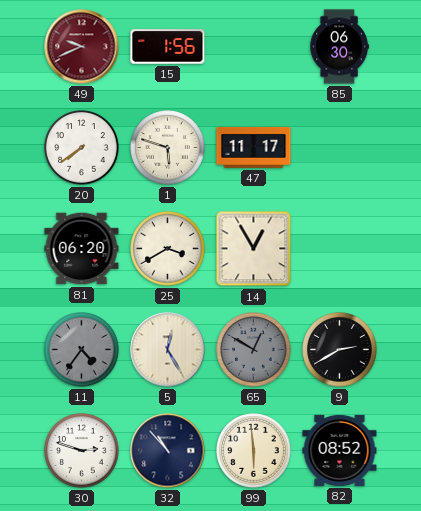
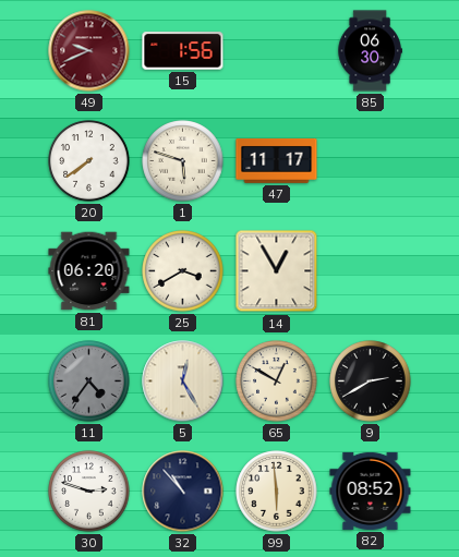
65 dial: grey -> cream (277, 382)
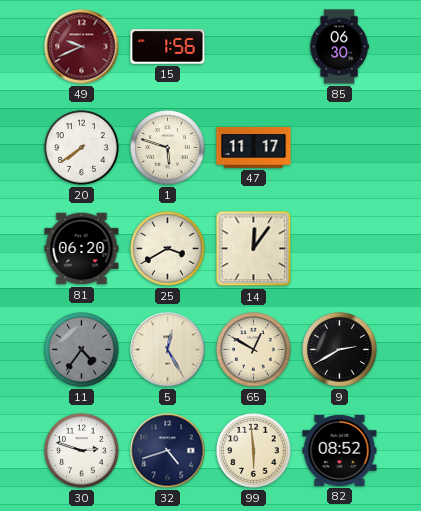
14: 12:55 -> 12:06 (254, 249)
32: 10:53 -> 4:42 (168, 451)
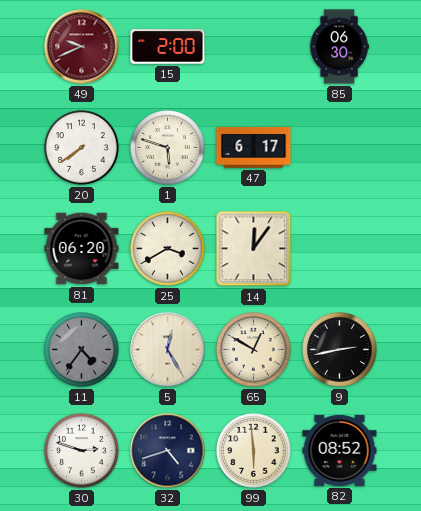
15: 1:56 -> 2:00 (168, 47)
47: 11:17 -> 6:17 (254, 147)
9: 2:40 -> 2:43 (340, 350)
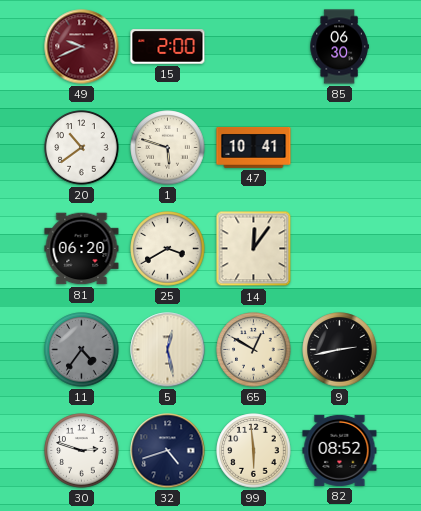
20: 7:39 -> 10:39 (82, 148)
47: 6:17 -> 10:41 (254, 147)
5: 12:25 -> 12:28 (168, 350)
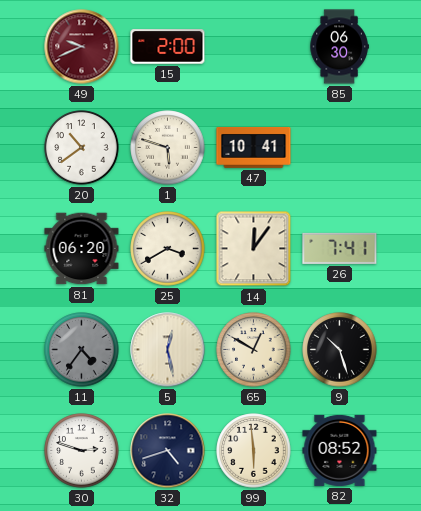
26: none -> 7:41 (340, 248)
9: 2:43 -> 10:27 (340, 350)
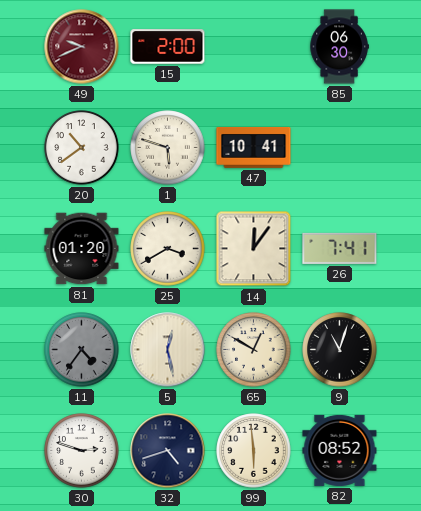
81: 06:20 -> 01:20 (82, 249)
9: 10:27 -> 11:03 (340, 350)
